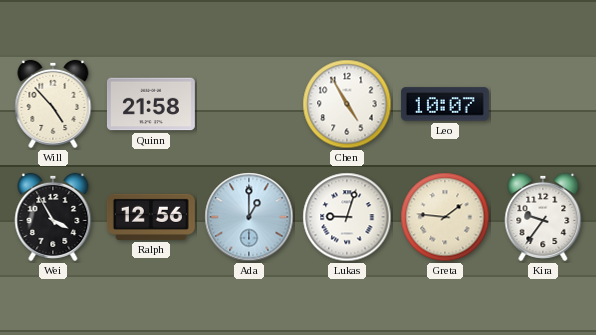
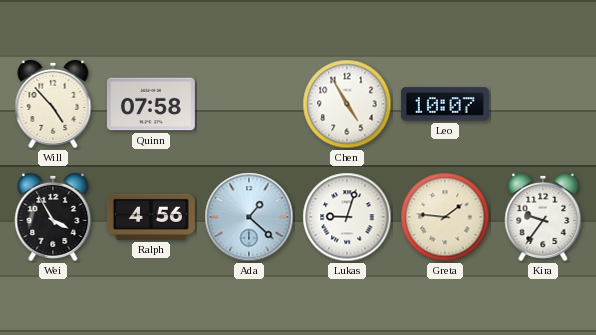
Quinn: 21:58 -> 07:58 (151, 104)
Ralph: 12:56 -> 4:56 (151, 217)
Ada: 1:00 -> 1:22 (249, 217)
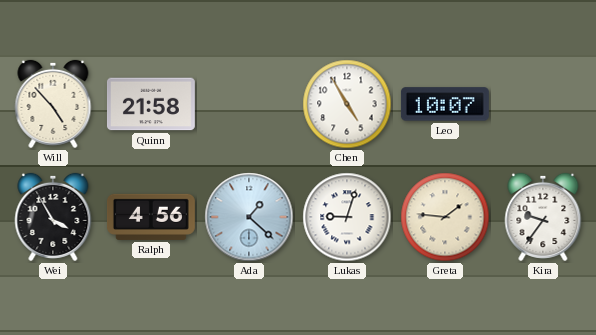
Quinn: 07:58 -> 21:58 (151, 104)
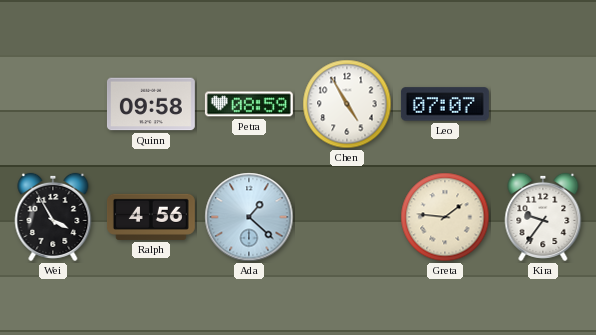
Will: 4:53 -> none (53, 104)
Quinn: 21:58 -> 09:58 (151, 104)
Petra: none -> 08:59 (249, 104)
Leo: 10:07 -> 07:07 (445, 104)
Lukas: 9:03 -> none (347, 217)
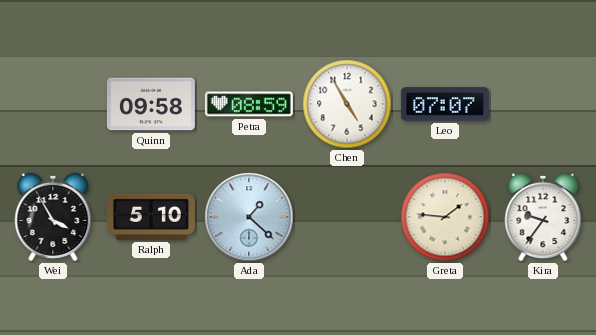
Ralph: 4:56 -> 5:10 (151, 217)
